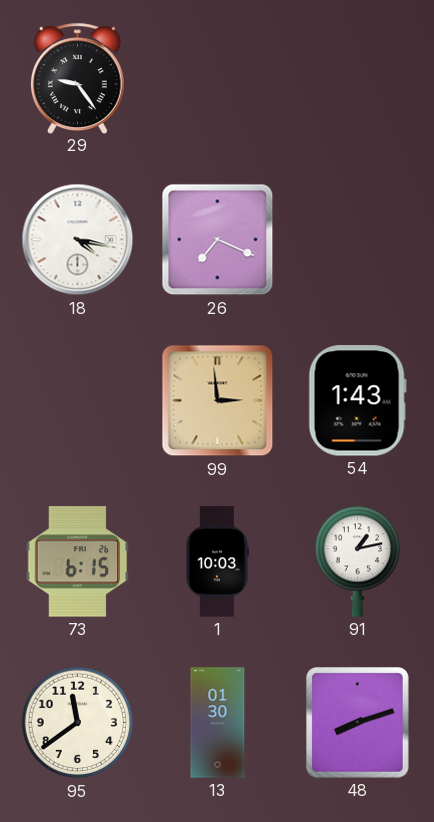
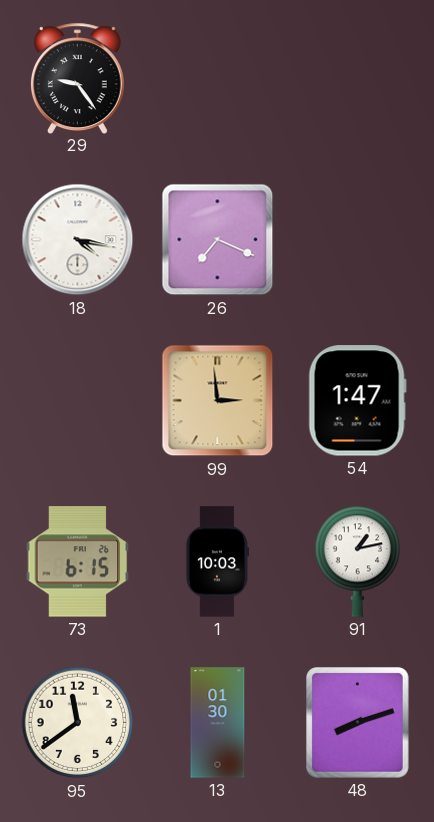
54: 1:43 -> 1:47 (357, 401)
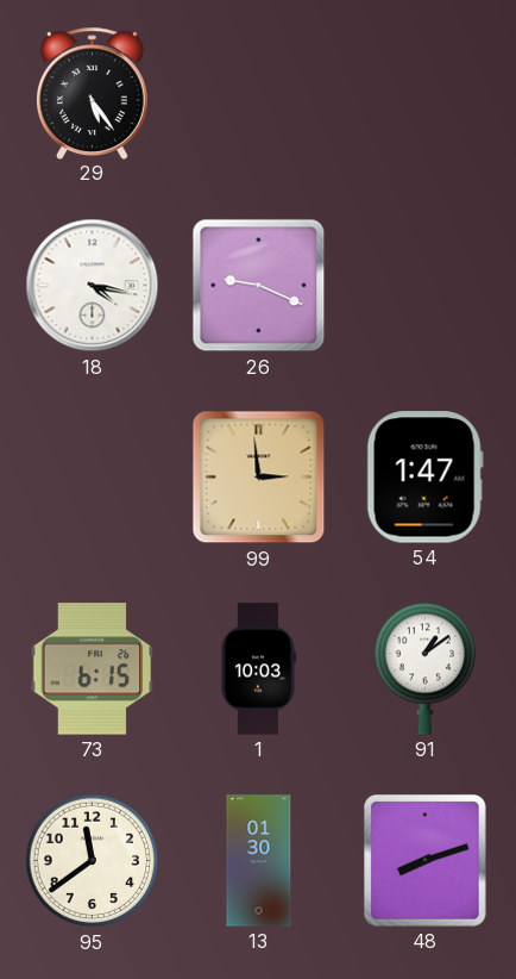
29: 9:24 -> 5:24 (92, 93)
26: 7:19 -> 9:19 (259, 286)
91: 1:13 -> 1:09 (426, 668)
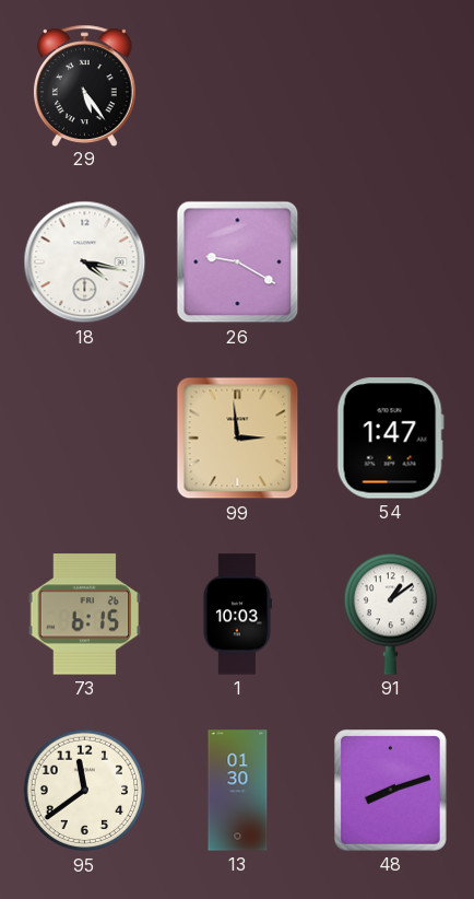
26: 9:19 -> 9:20 (238, 262)
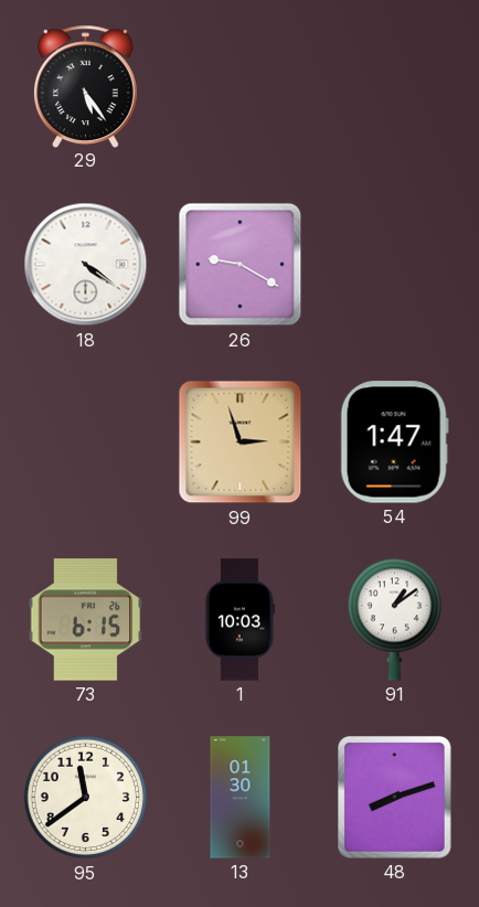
18: 4:17 -> 4:21 (86, 265)
99: 2:59 -> 2:57 (241, 442)
